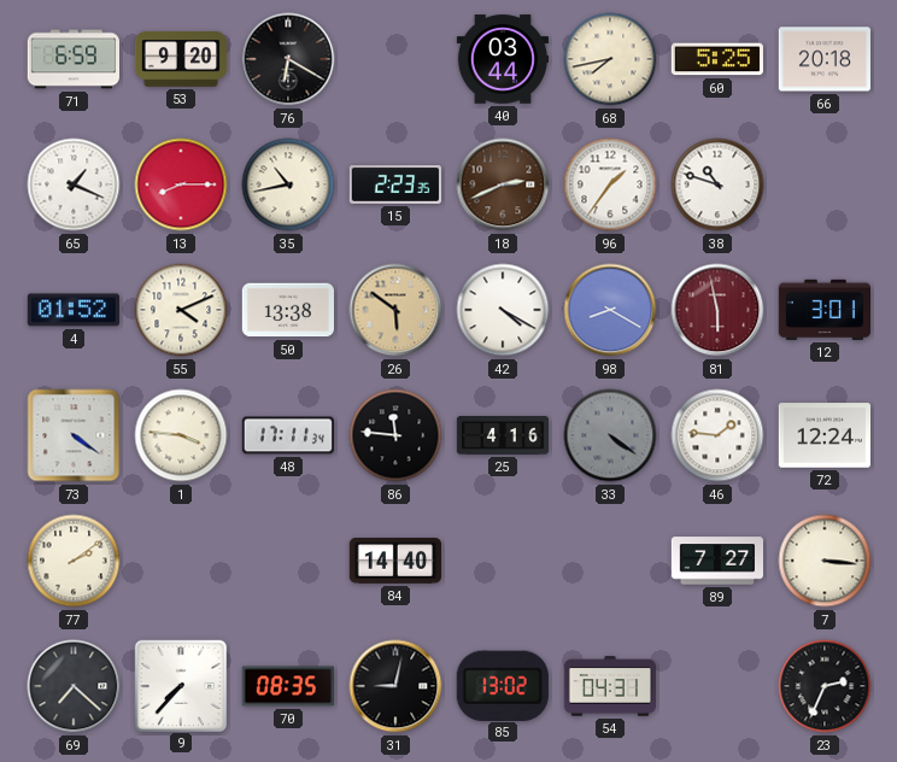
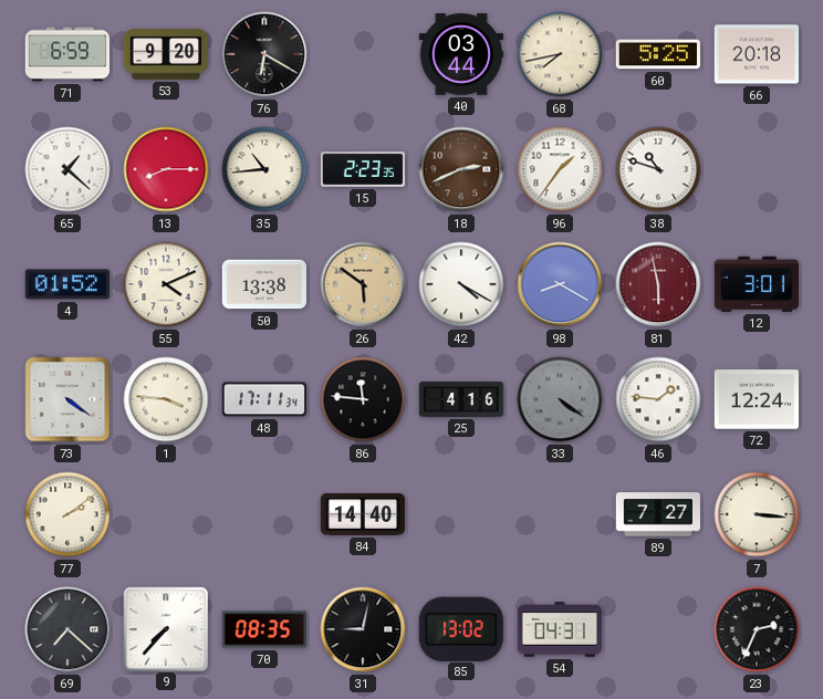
65: 1:19 -> 1:22 (67, 169)
35: 10:43 -> 10:44 (264, 169)
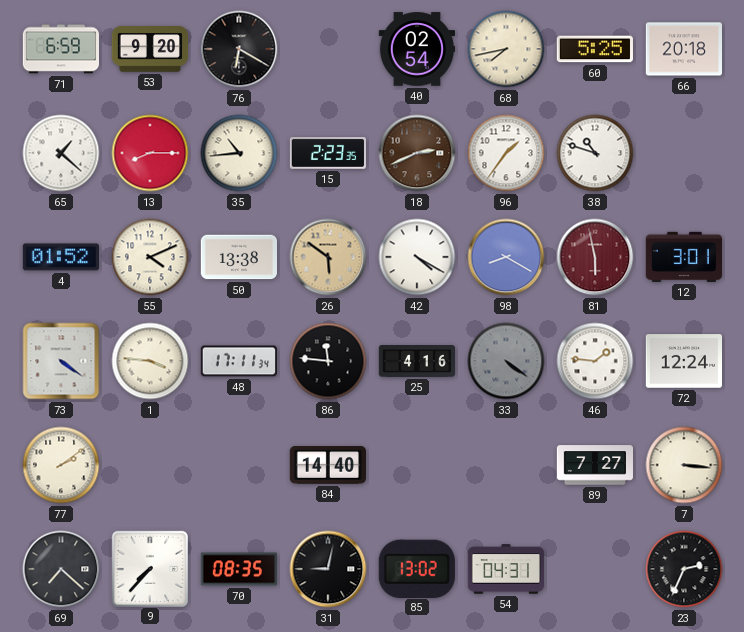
40: 03:44 -> 02:54 (417, 49)
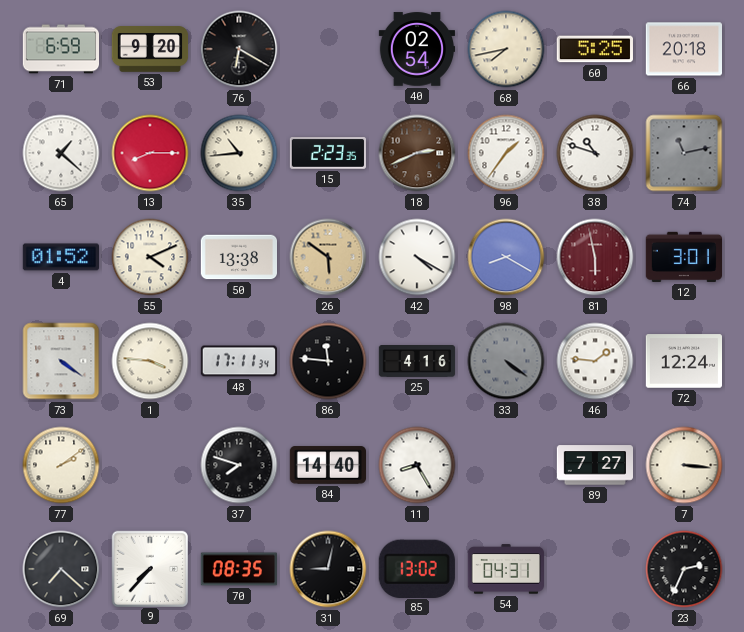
74: none -> 11:13 (684, 153)
37: none -> 7:48 (239, 465)
11: none -> 8:25 (417, 465)
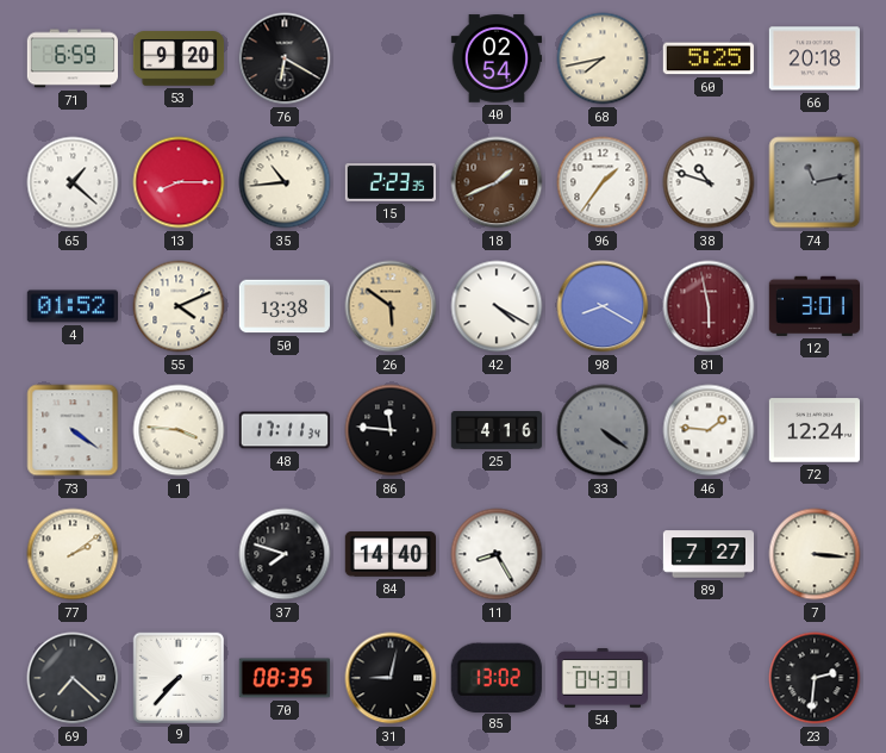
18: 2:41 -> 1:41 (497, 182)
23: 2:34 -> 2:31 (815, 678)
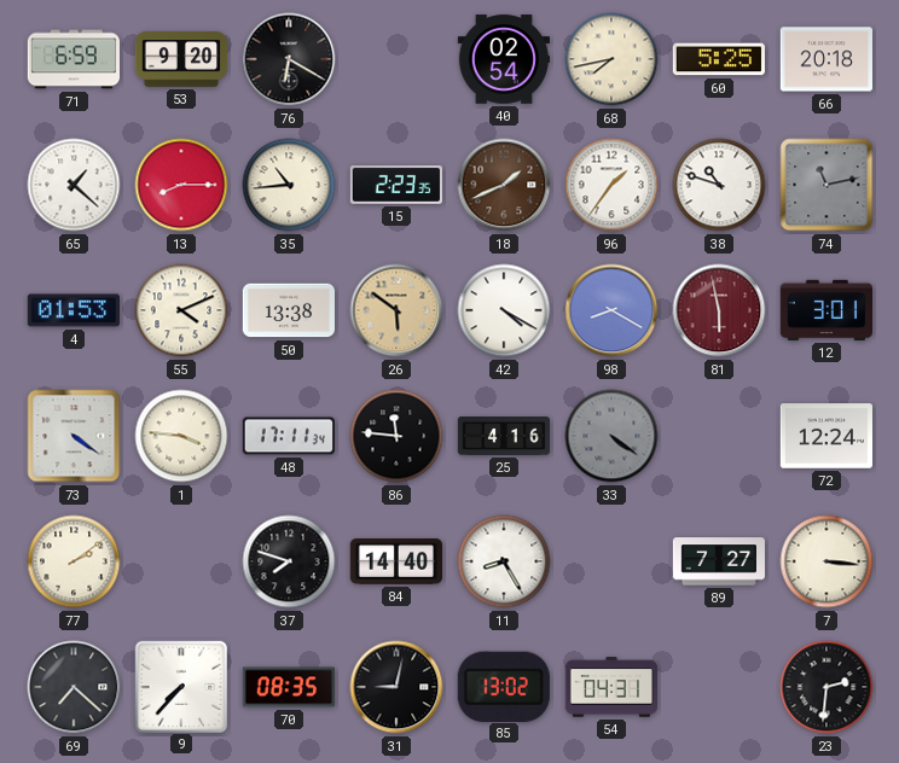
4: 01:52 -> 01:53 (72, 310)
46: 1:46 -> none (709, 430)
